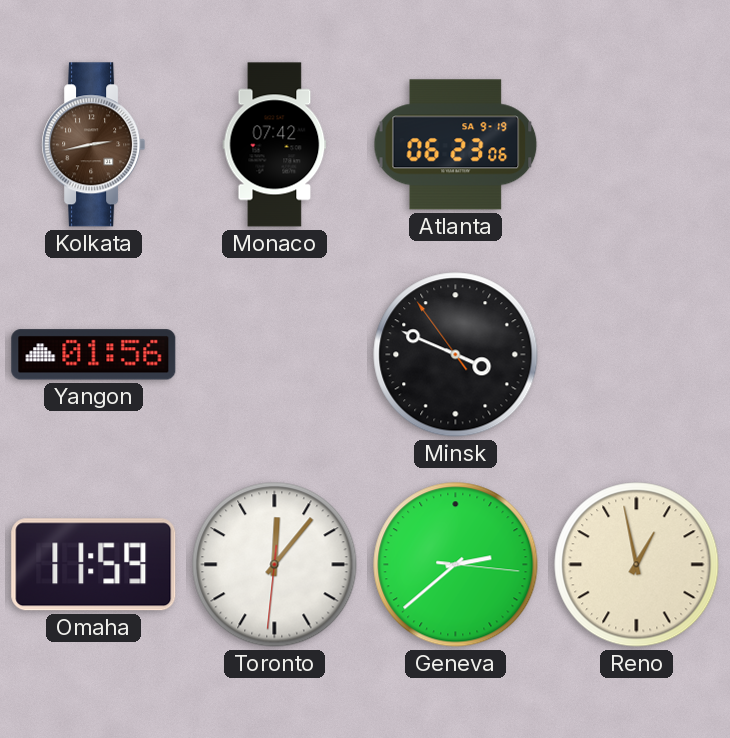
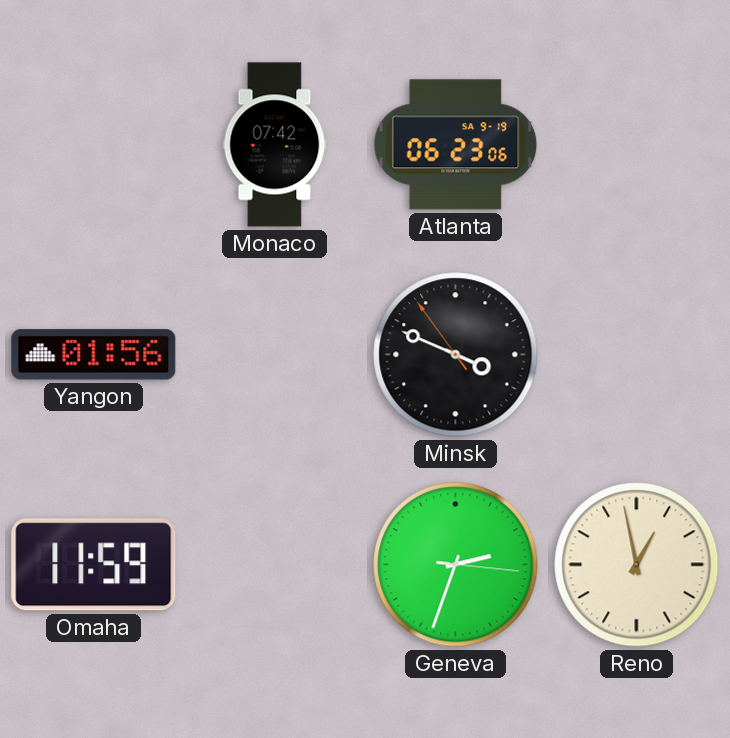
Kolkata: 2:43 -> none (94, 145)
Toronto: 12:06 -> none (275, 565)
Geneva: 2:38 -> 2:33 (456, 565)
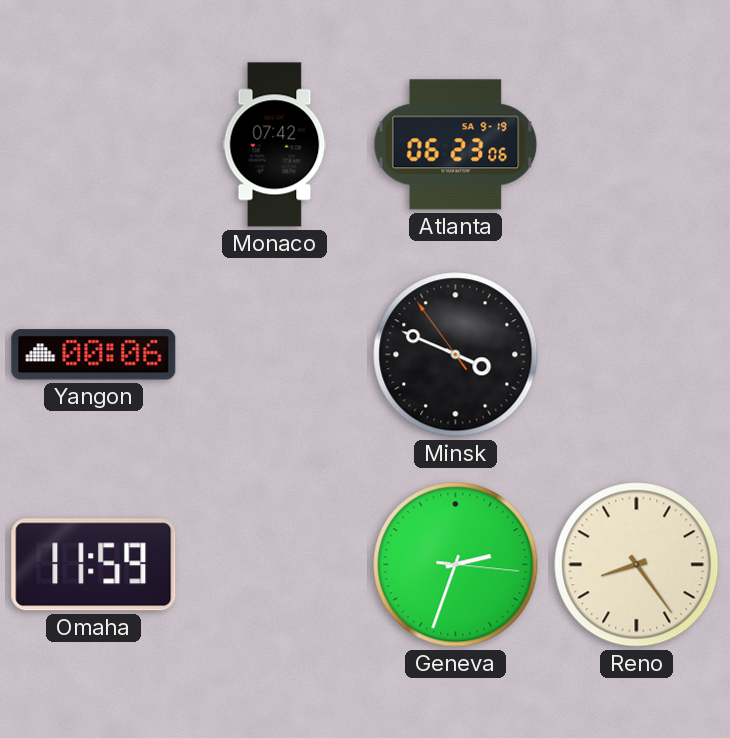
Yangon: 01:56 -> 00:06 (94, 355)
Reno: 12:58 -> 8:24 (637, 565)
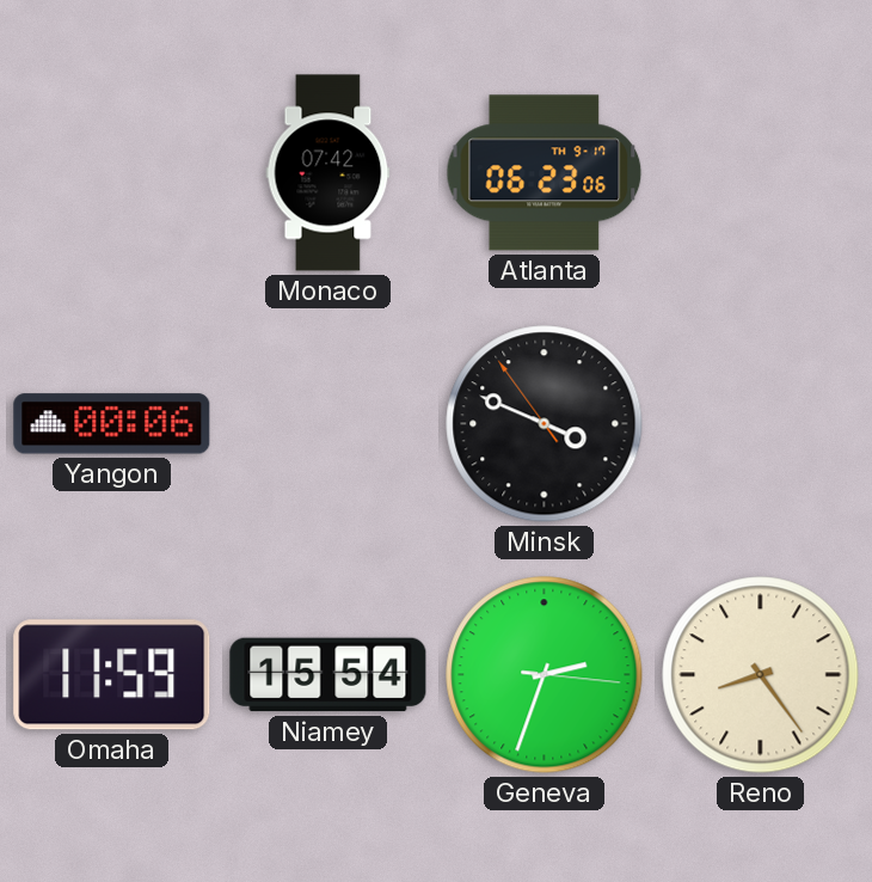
Atlanta date: SA 9-19 -> TH 9-17 (545, 173)
Niamey: none -> 15:54 (328, 675)
